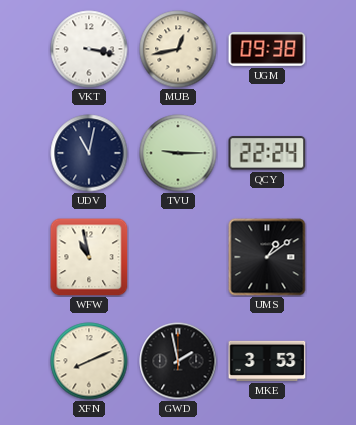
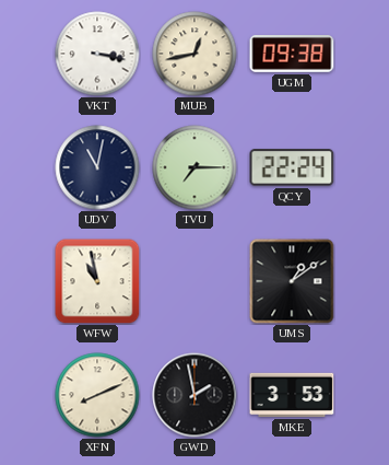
TVU: 9:15 -> 7:15 (194, 167)
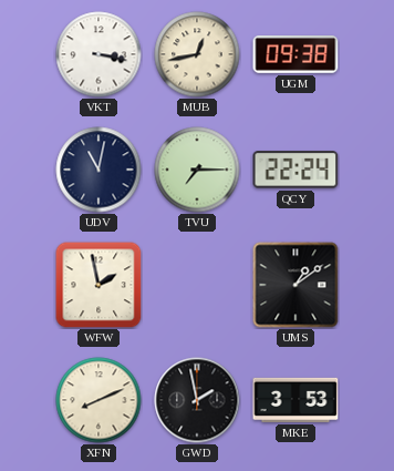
WFW: 10:58 -> 1:58 (98, 285)
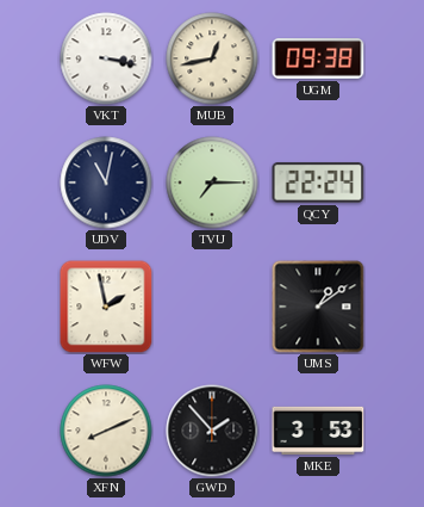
GWD: 1:58 -> 1:53 (212, 431)
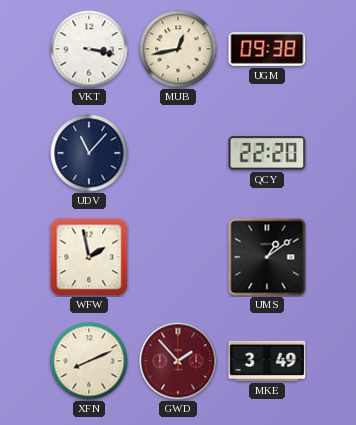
UDV: 11:02 -> 11:07 (89, 153)
TVU: 7:15 -> none (212, 183)
QCY: 22:24 -> 22:20 (267, 153)
GWD dial: black -> burgundy (178, 361)
MKE: 3:53 -> 3:49 (267, 361)
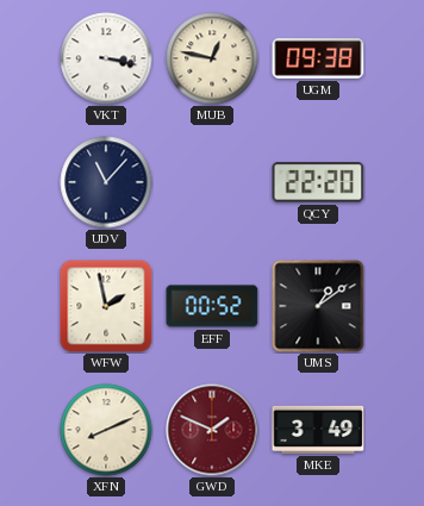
MUB: 12:43 -> 12:47 (212, 58)
EFF: none -> 00:52 (212, 306)
GWD: 1:53 -> 1:49 (212, 430)
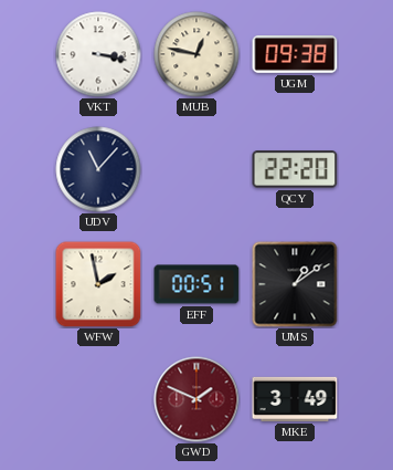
EFF: 00:52 -> 00:51 (197, 284)
XFN: 8:11 -> none (106, 430)
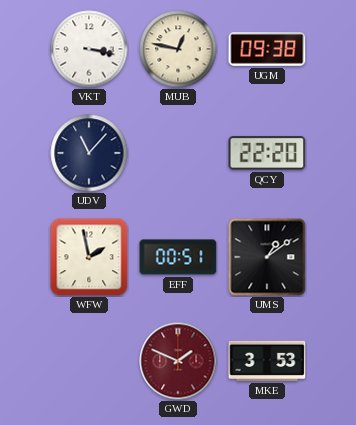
MKE: 3:49 -> 3:53 (267, 361)
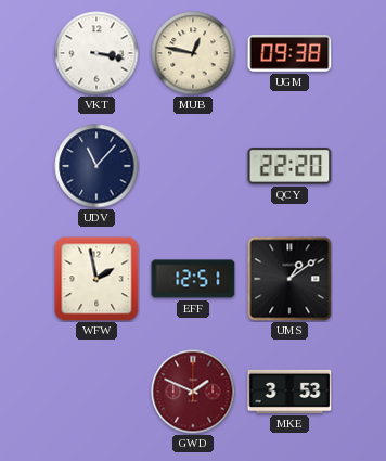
EFF: 00:51 -> 12:51 (193, 279)
